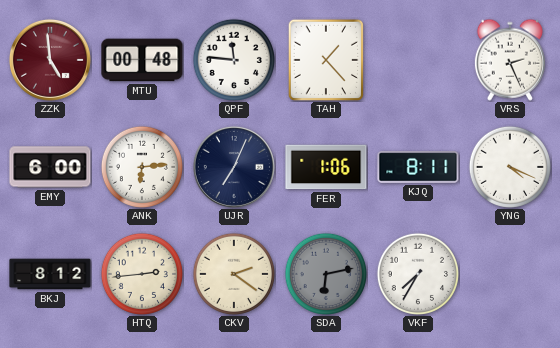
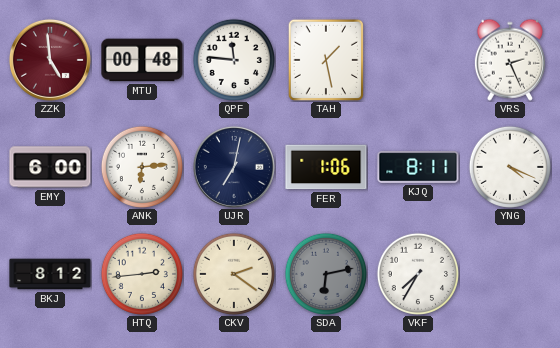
TAH: 1:23 -> 1:28 (325, 59)
UJR: 7:04 -> 7:02 (234, 167)
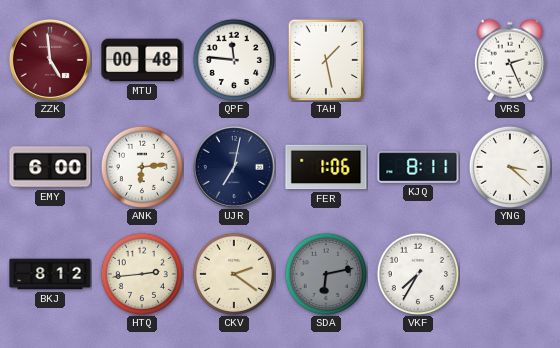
YNG: 4:19 -> 3:22 (510, 167)
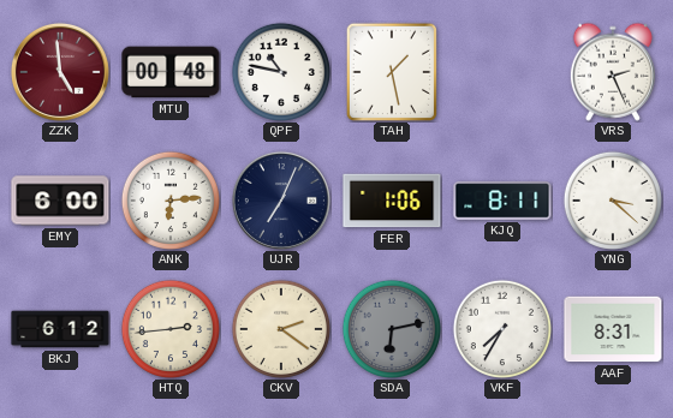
QPF: 11:46 -> 10:47 (281, 72)
UJR: 7:02 -> 7:04 (281, 201)
BKJ: 8:12 -> 6:12 (60, 329)
AAF: none -> 8:31 (613, 329)
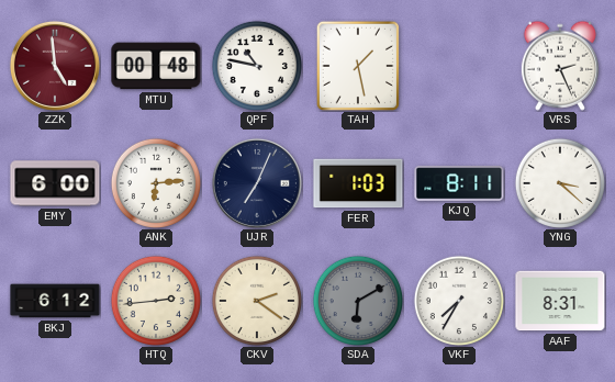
FER: 1:06 -> 1:03 (358, 183)
SDA: 6:13 -> 6:10 (358, 301)
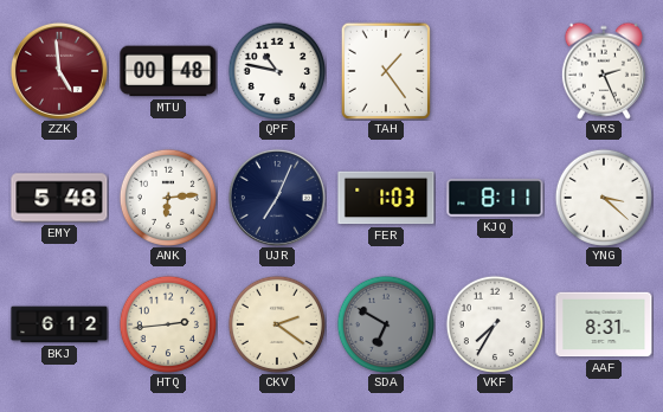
TAH: 1:28 -> 1:24 (385, 70)
EMY: 6:00 -> 5:48 (59, 198)
SDA: 6:10 -> 6:50 (386, 324)
